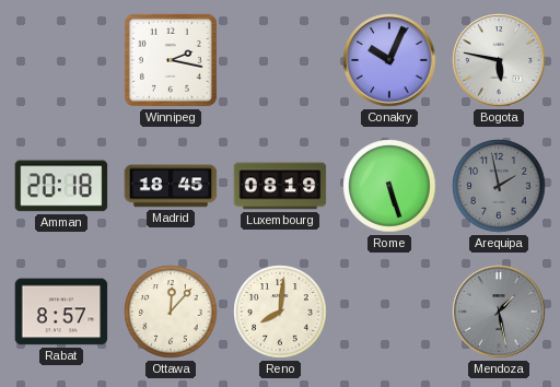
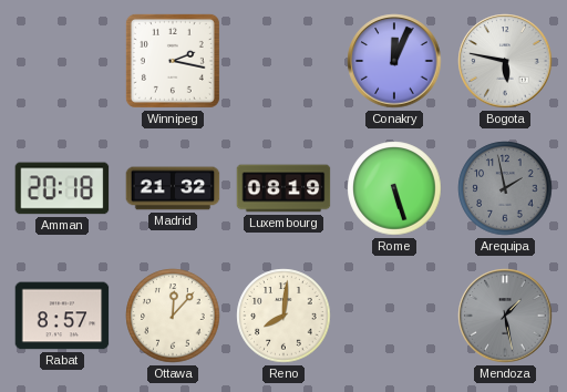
Conakry: 10:04 -> 12:04 (394, 61)
Madrid: 18:45 -> 21:32 (173, 188)
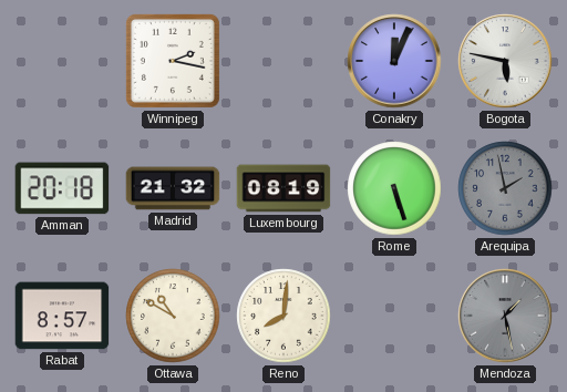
Ottawa: 12:07 -> 10:50 (173, 316)
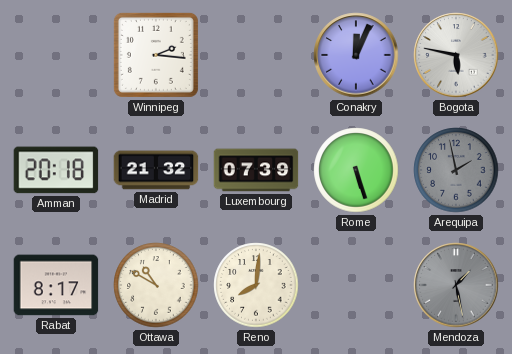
Winnipeg: 2:17 -> 2:16 (156, 55)
Luxembourg: 08:19 -> 07:39 (256, 170)
Rabat: 8:57 -> 8:17 (56, 285)
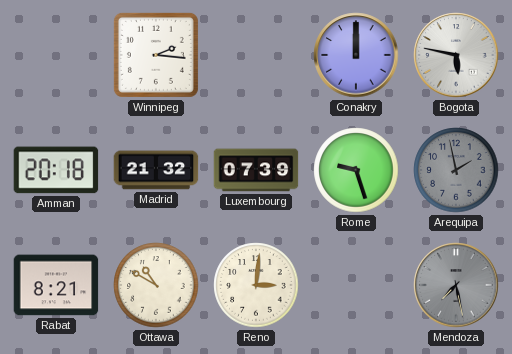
Conakry: 12:04 -> 12:00 (356, 55)
Rome: 5:27 -> 9:27 (356, 170)
Rabat: 8:17 -> 8:21 (56, 285)
Reno: 8:01 -> 3:01 (256, 285)
Mendoza: 1:28 -> 7:28 (456, 285)
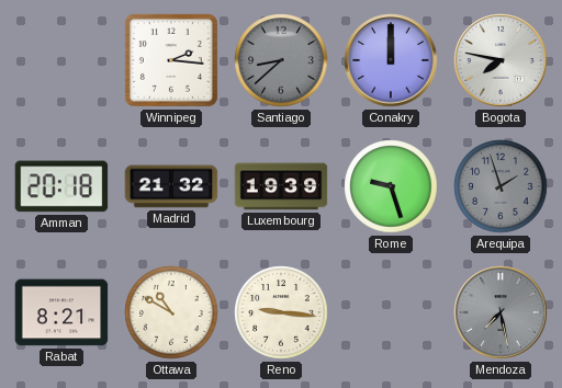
Santiago: none -> 8:38 (281, 60)
Bogota: 5:47 -> 7:47 (501, 60)
Luxembourg: 07:39 -> 19:39 (281, 186)
Arequipa: 1:58 -> 1:57 (501, 186)
Reno: 3:01 -> 9:16 (281, 312)
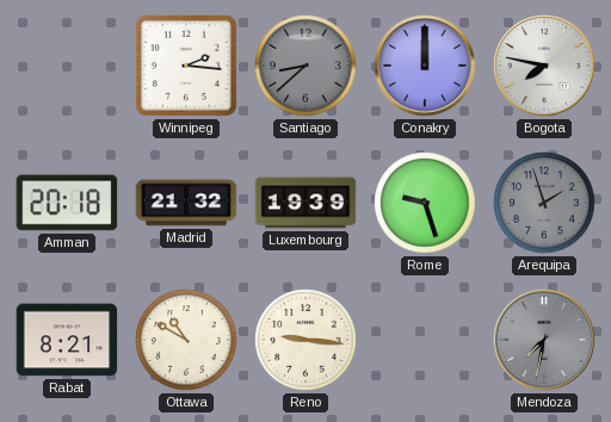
Mendoza: 7:28 -> 7:32 (544, 340)
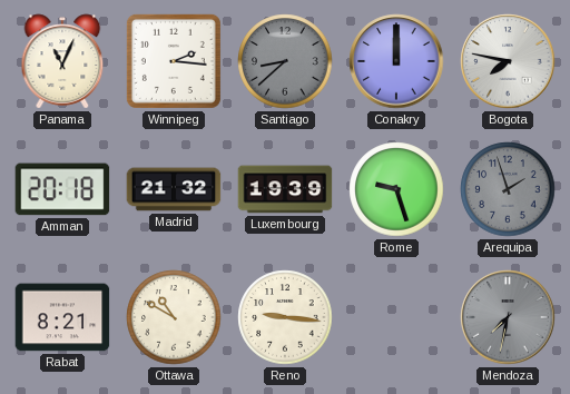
Panama: none -> 11:04 (62, 61)
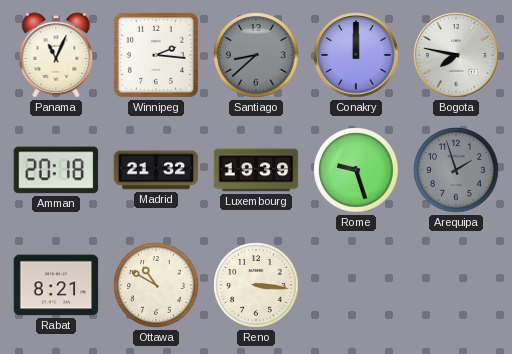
Reno: 9:16 -> 3:16 (256, 285)
Mendoza: 7:32 -> none (508, 317)
